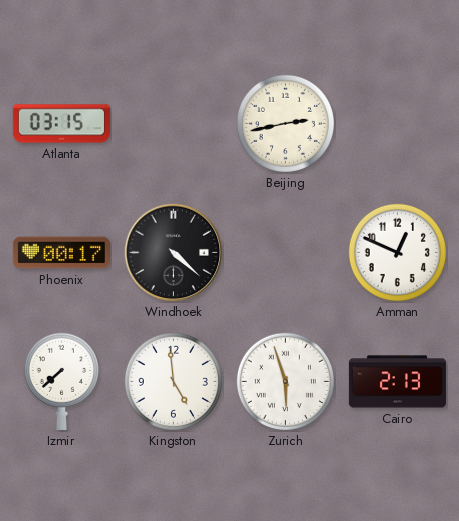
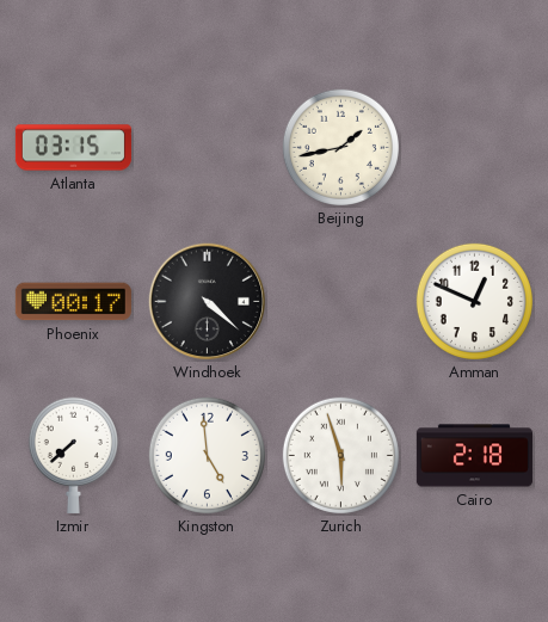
Beijing: 2:43 -> 1:43 (340, 147)
Cairo: 2:13 -> 2:18 (474, 456)
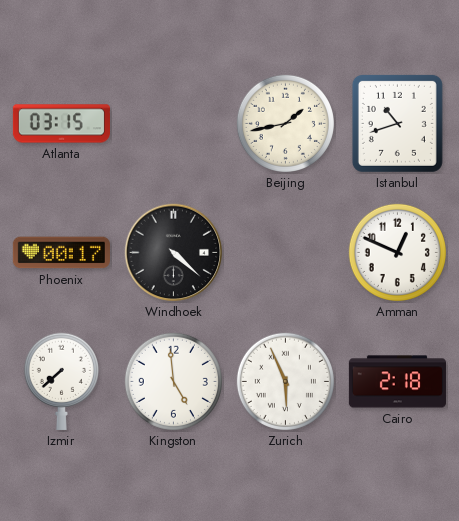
Istanbul: none -> 10:42 (397, 123)
Zurich: 5:57 -> 5:56 (285, 381)
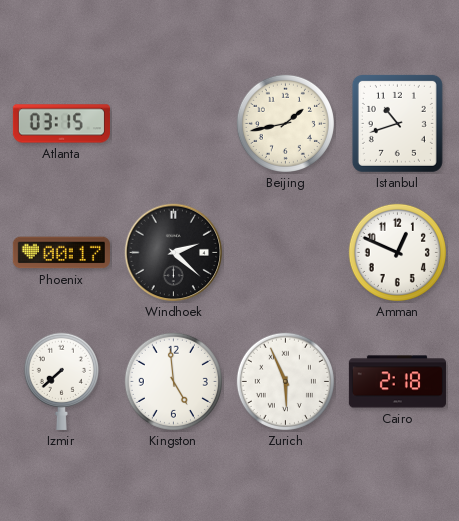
Windhoek: 4:22 -> 2:22 (174, 253)
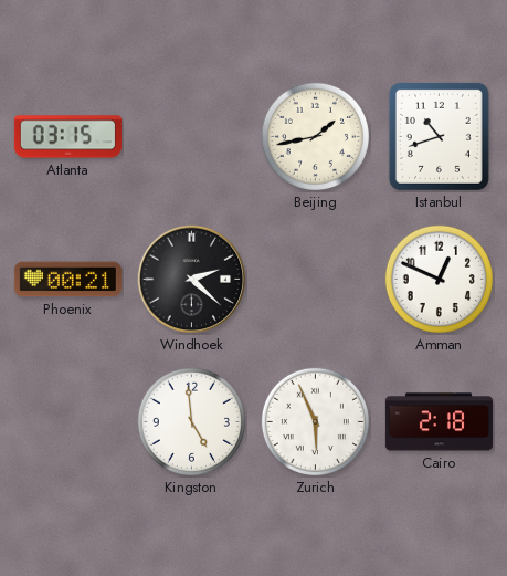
Phoenix: 00:17 -> 00:21 (67, 280)
Izmir: 7:38 -> none (61, 381)
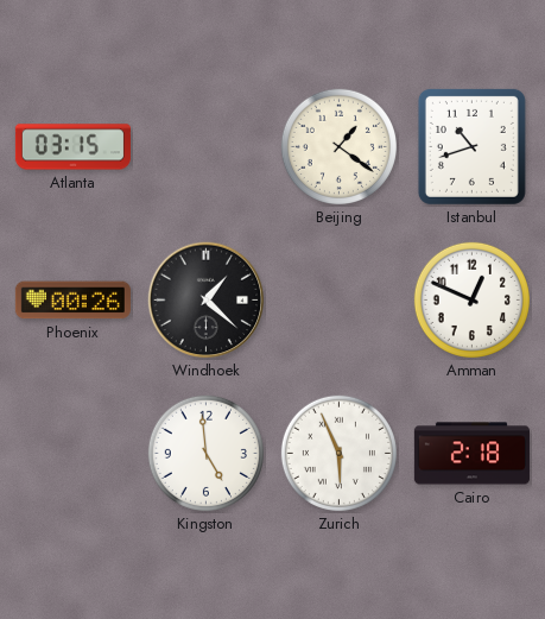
Beijing: 1:43 -> 1:21 (338, 146)
Phoenix: 00:21 -> 00:26 (72, 301)
Windhoek: 2:22 -> 1:22 (207, 301)
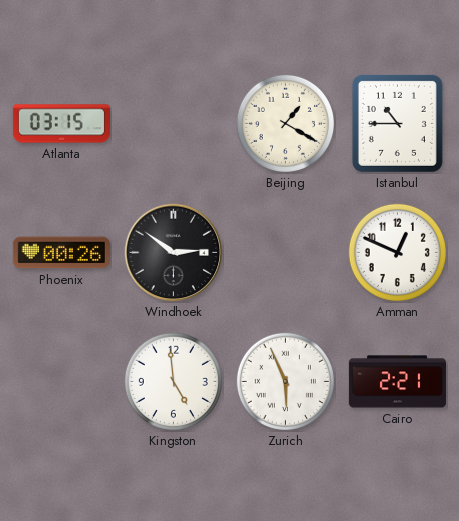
Beijing: 1:21 -> 1:20 (285, 123)
Istanbul: 10:42 -> 10:45 (397, 123)
Windhoek: 1:22 -> 2:51 (174, 253)
Cairo: 2:18 -> 2:21 (397, 382)
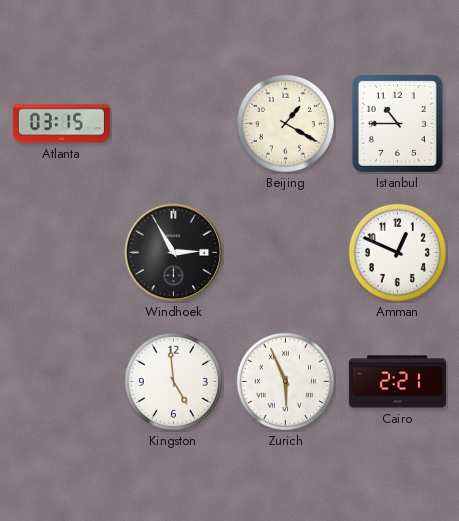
Phoenix: 00:26 -> none (61, 253)
Windhoek: 2:51 -> 2:55 (174, 253)
